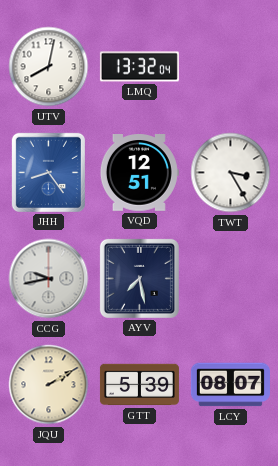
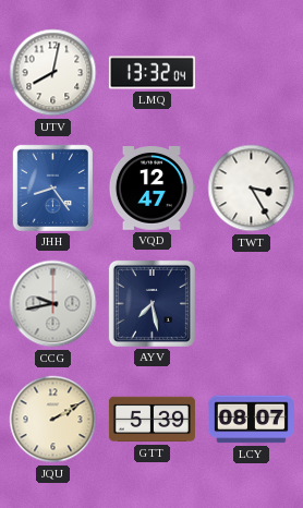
VQD: 12:51 -> 12:47 (152, 189)
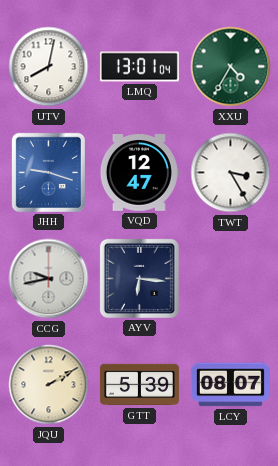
LMQ: 13:32 -> 13:01 (139, 67)
XXU: none -> 4:35 (231, 67)
JHH: 8:24 -> 9:18 (48, 172)
AYV: 7:28 -> 6:16 (139, 278)
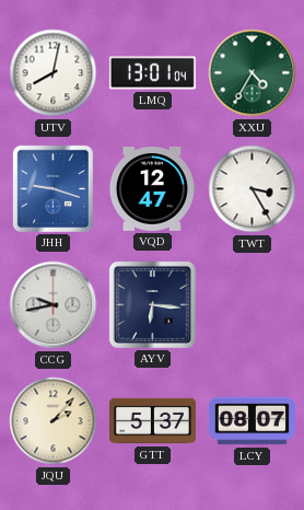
JQU: 2:10 -> 2:07 (54, 421)
GTT: 5:39 -> 5:37 (152, 421)
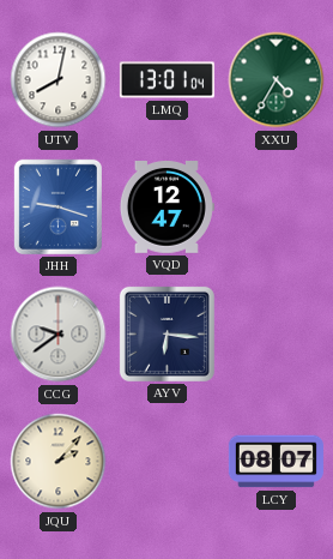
TWT: 3:25 -> none (253, 189)
CCG: 9:43 -> 9:39 (59, 335)
GTT: 5:37 -> none (152, 421)
